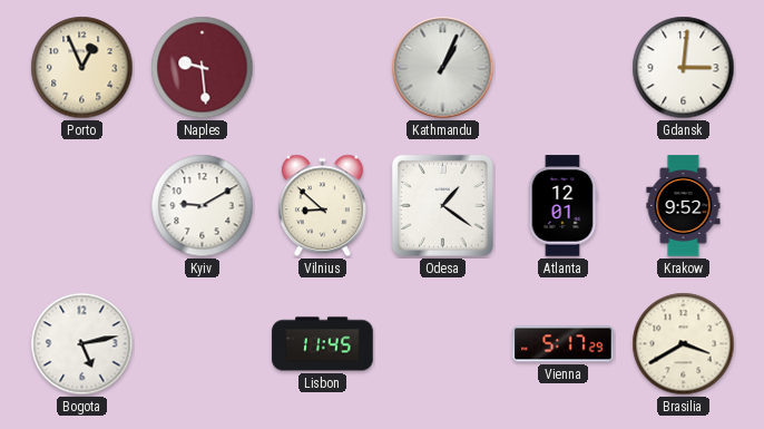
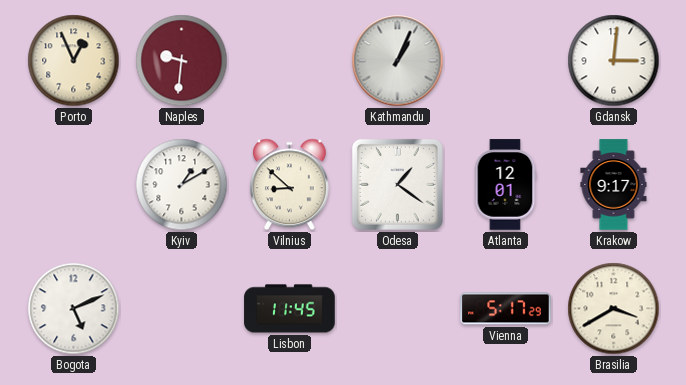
Naples: 9:29 -> 9:31 (182, 61)
Kyiv: 9:10 -> 1:10 (182, 185)
Krakow: 9:52 -> 9:17 (614, 185)
Bogota: 5:13 -> 5:11 (74, 309)
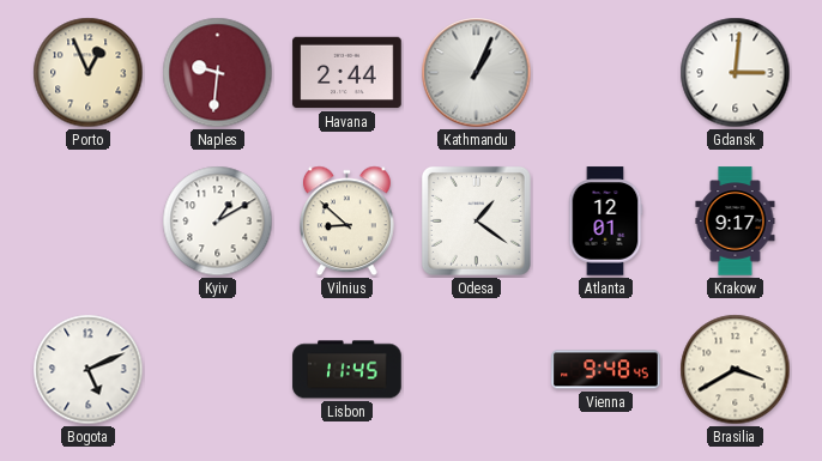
Havana: none -> 2:44 (347, 73)
Vienna: 5:17 -> 9:48 (606, 370)
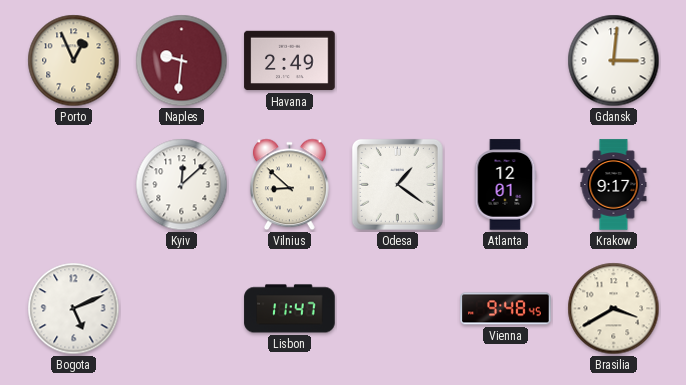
Havana: 2:44 -> 2:49 (290, 61)
Kathmandu: 1:04 -> none (477, 73)
Kyiv: 1:10 -> 12:08 (182, 185)
Lisbon: 11:45 -> 11:47 (290, 309)
